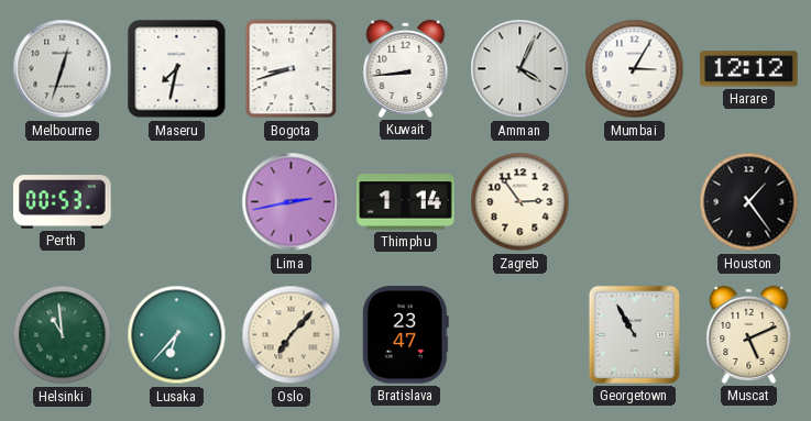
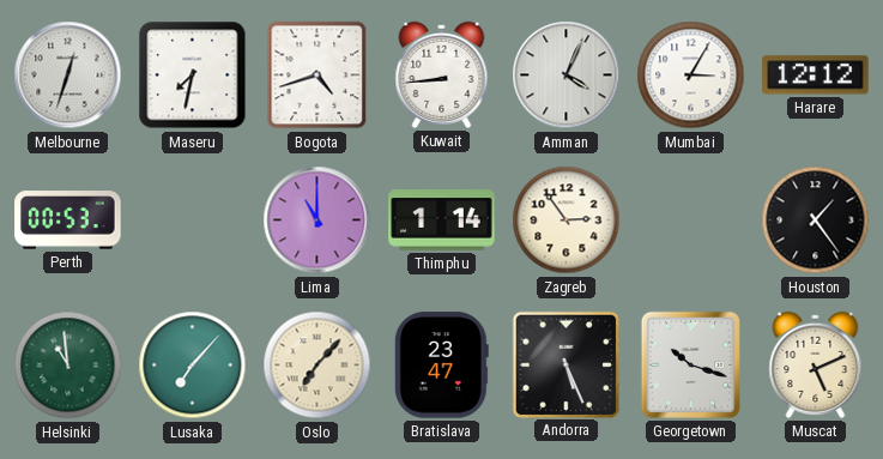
Bogota: 8:42 -> 4:42 (317, 76)
Lima: 2:43 -> 11:00 (317, 221)
Lusaka: 6:37 -> 7:07 (193, 366)
Andorra: none -> 5:26 (566, 364)
Georgetown: 10:55 -> 10:18 (690, 364)
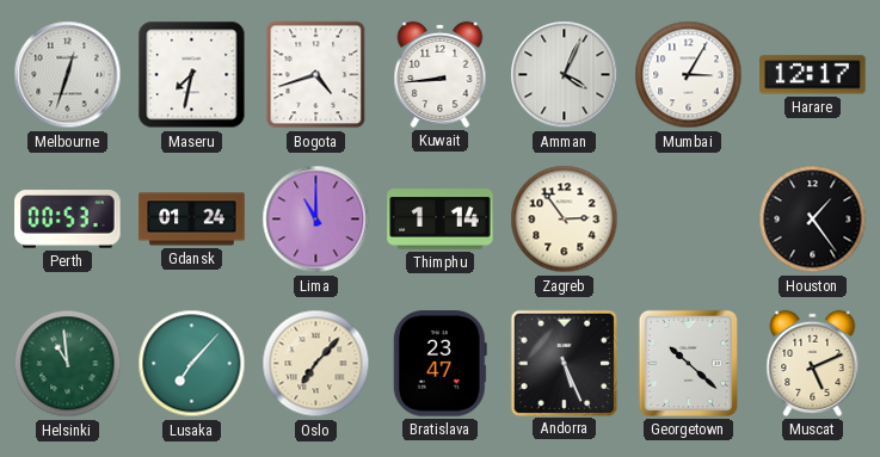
Harare: 12:12 -> 12:17 (813, 75)
Gdansk: none -> 01:24 (192, 220)
Georgetown: 10:18 -> 10:22 (688, 363)
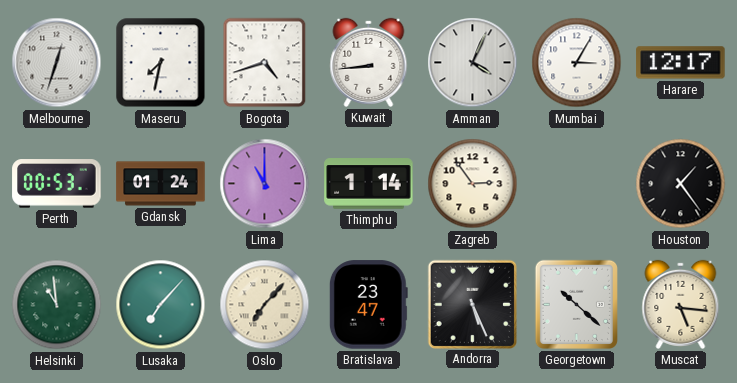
Muscat: 5:11 -> 5:16 (681, 304)
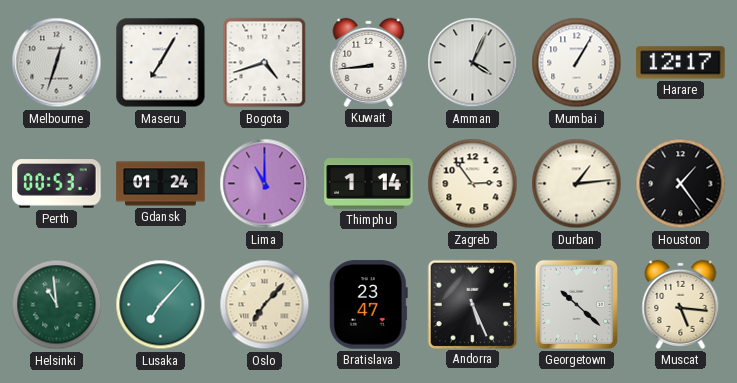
Maseru: 7:32 -> 7:05 (161, 63)
Mumbai: 3:05 -> 1:05 (577, 63)
Durban: none -> 1:14 (577, 184)
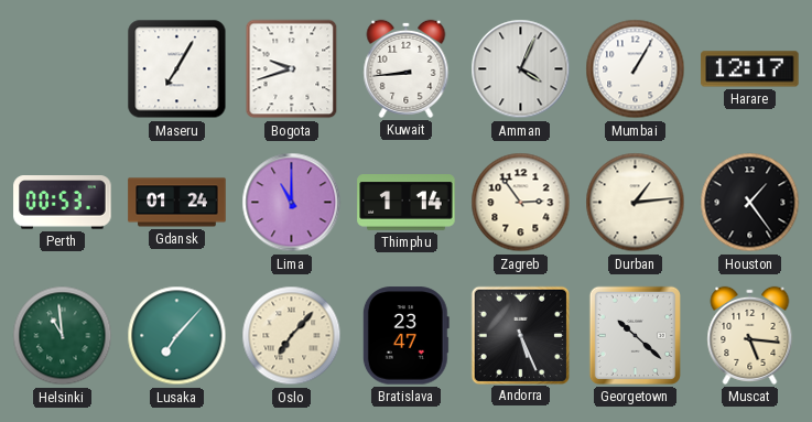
Melbourne: 12:33 -> none (57, 63)
Bogota: 4:42 -> 9:42 (292, 69)
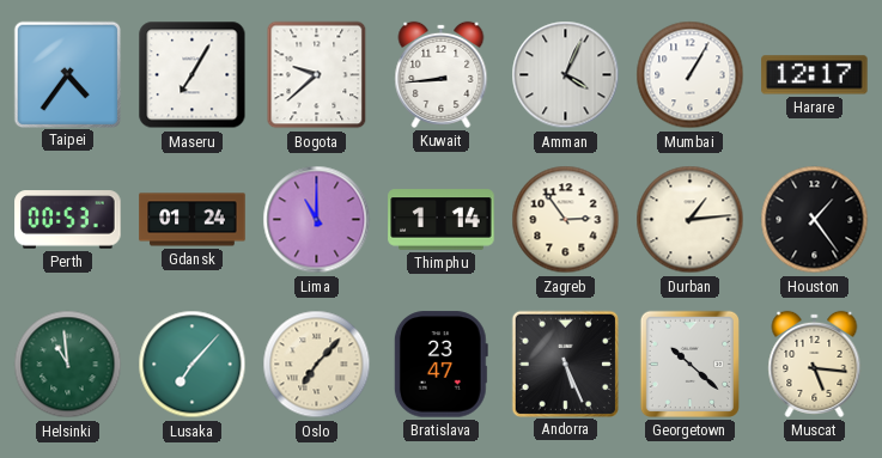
Taipei: none -> 4:36 (67, 74)
Bogota: 9:42 -> 9:38 (317, 75)
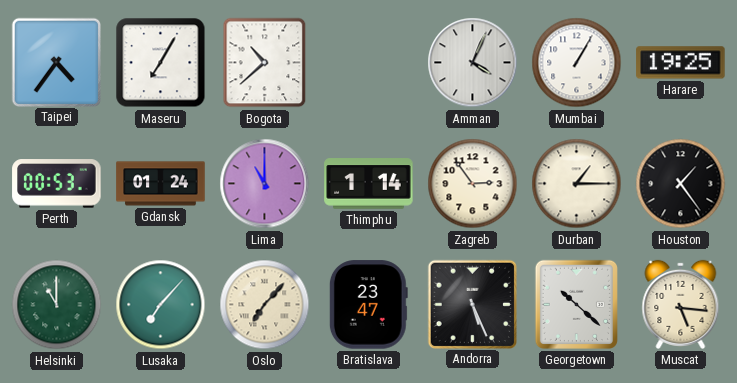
Bogota: 9:38 -> 10:38 (265, 63)
Kuwait: 8:44 -> none (442, 74)
Harare: 12:17 -> 19:25 (681, 63)
Durban: 1:14 -> 1:15 (577, 184)
Helsinki: 10:59 -> 11:00 (57, 305)
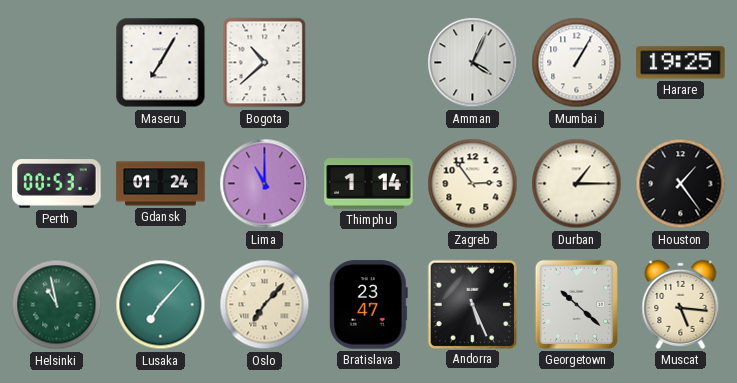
Taipei: 4:36 -> none (56, 62)
Helsinki: 11:00 -> 10:58 (57, 305)
